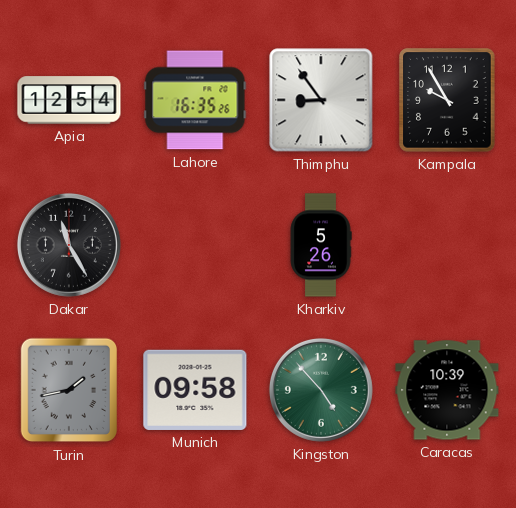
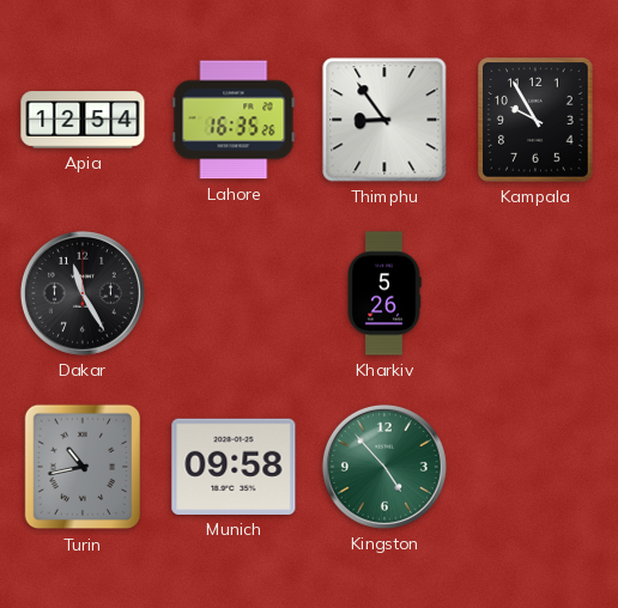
Turin: 1:43 -> 10:43 (83, 467)
Caracas: 10:39 -> none (447, 390)
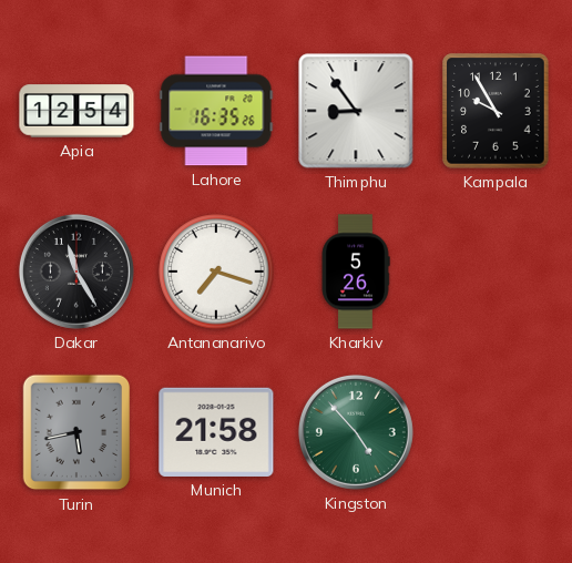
Antananarivo: none -> 7:18 (216, 272)
Turin: 10:43 -> 5:43 (76, 432)
Munich: 09:58 -> 21:58 (216, 432)
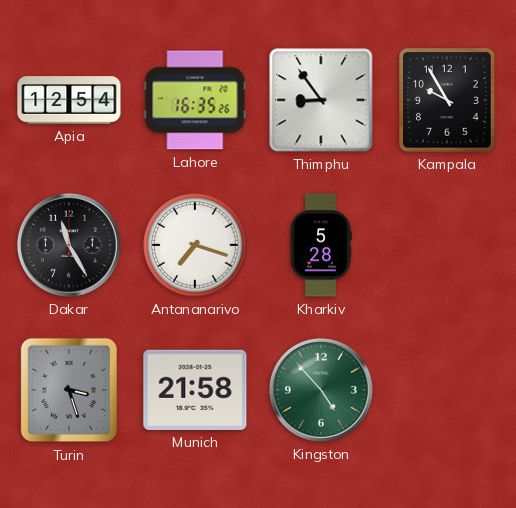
Kharkiv: 5:26 -> 5:28 (321, 245)
Turin: 5:43 -> 3:27 (69, 390)
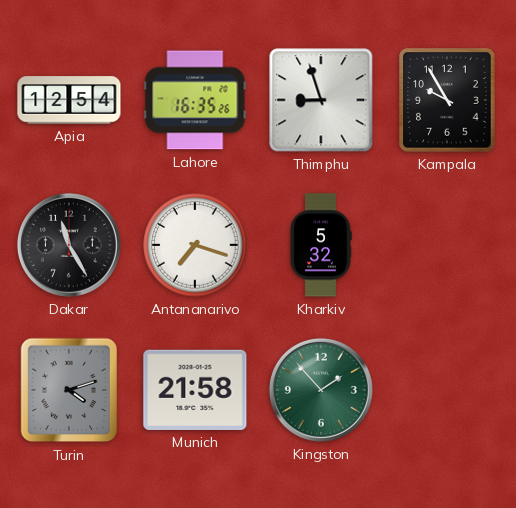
Thimphu: 8:54 -> 8:57 (321, 100)
Kharkiv: 5:28 -> 5:32 (321, 245)
Turin: 3:27 -> 4:12 (69, 390)
Kingston: 4:53 -> 1:53 (321, 390)
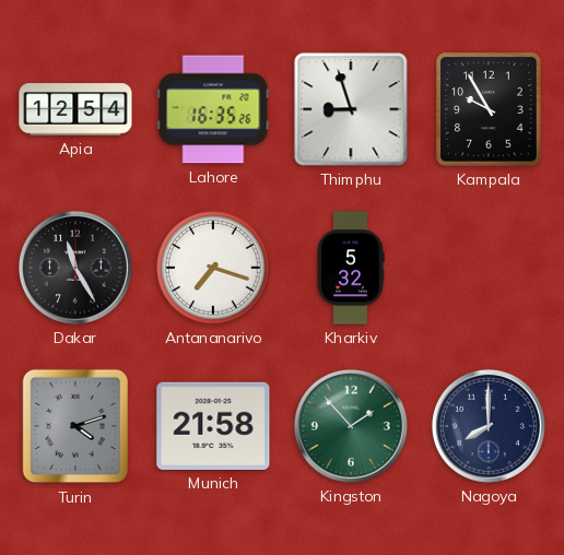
Nagoya: none -> 8:00 (489, 426)
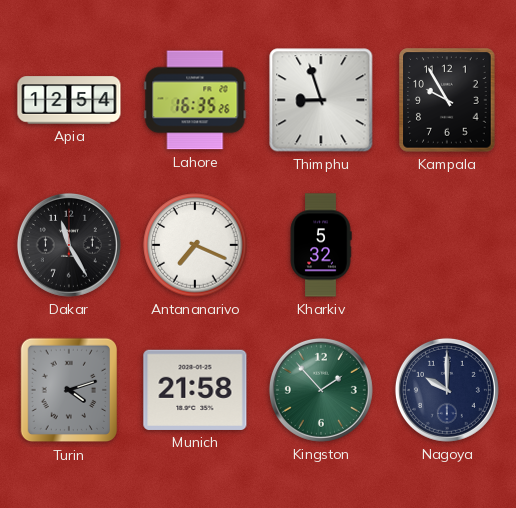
Antananarivo: 7:18 -> 7:19 (195, 245)
Nagoya: 8:00 -> 10:00 (447, 390)
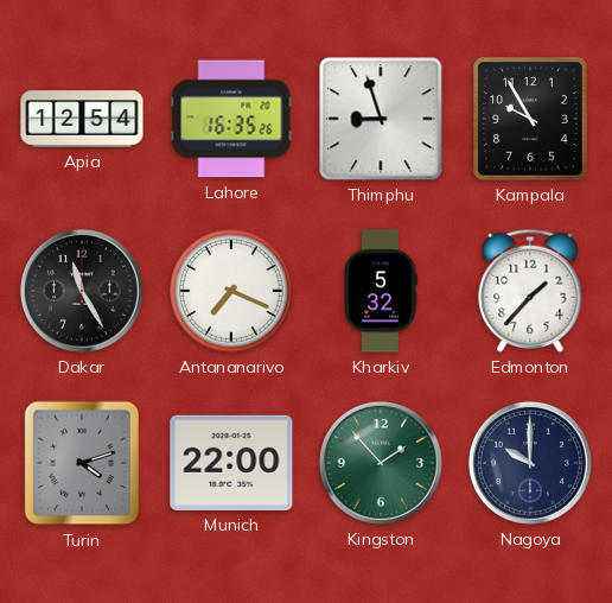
Edmonton: none -> 1:37 (530, 291)
Munich: 21:58 -> 22:00 (231, 463)
